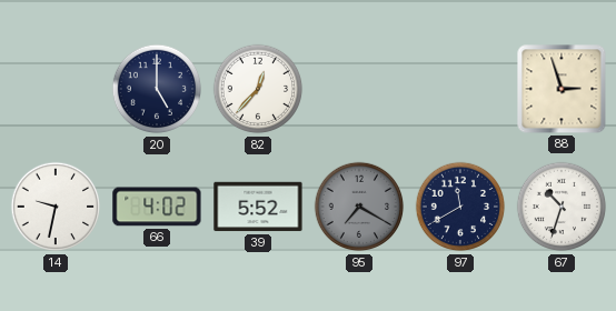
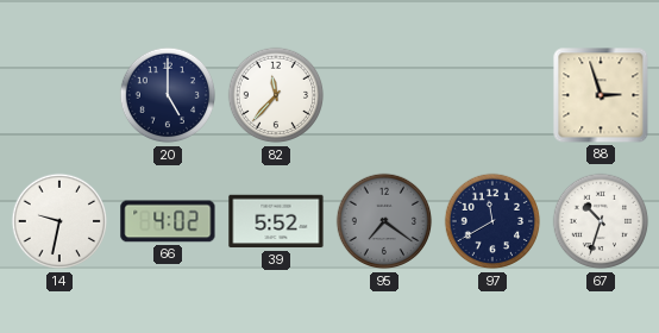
82: 12:37 -> 11:37 (276, 95)
95: 7:20 -> 7:21 (384, 221)
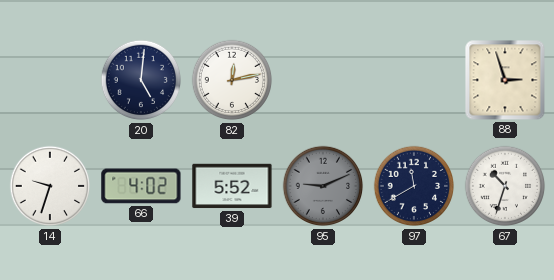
20: 5:00 -> 5:01 (141, 80)
82: 11:37 -> 12:13 (232, 80)
14: 9:32 -> 9:33 (50, 186)
95: 7:21 -> 9:11 (323, 186)
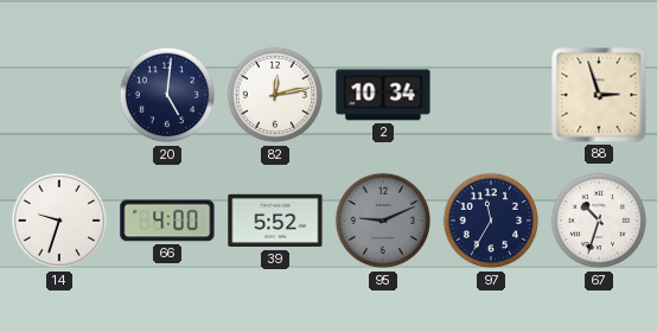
2: none -> 10:34 (383, 95)
66: 4:02 -> 4:00 (167, 221)
97: 11:40 -> 11:35 (491, 221)
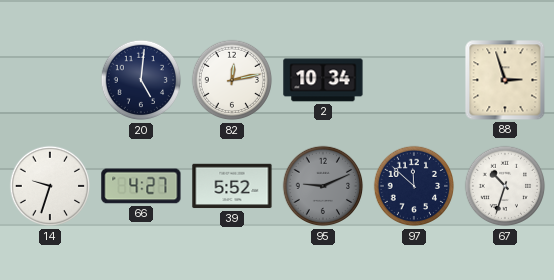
66: 4:00 -> 4:27 (141, 186)
97: 11:35 -> 11:52 (414, 186)
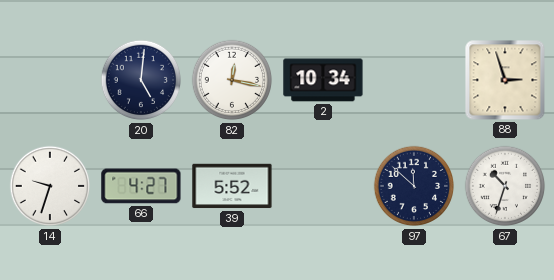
82: 12:13 -> 12:17 (232, 80)
95: 9:11 -> none (323, 186)
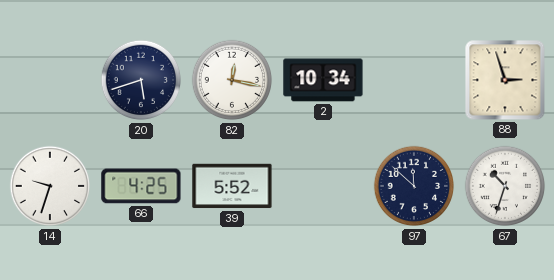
20: 5:01 -> 5:42 (141, 80)
66: 4:27 -> 4:25 (141, 186)
